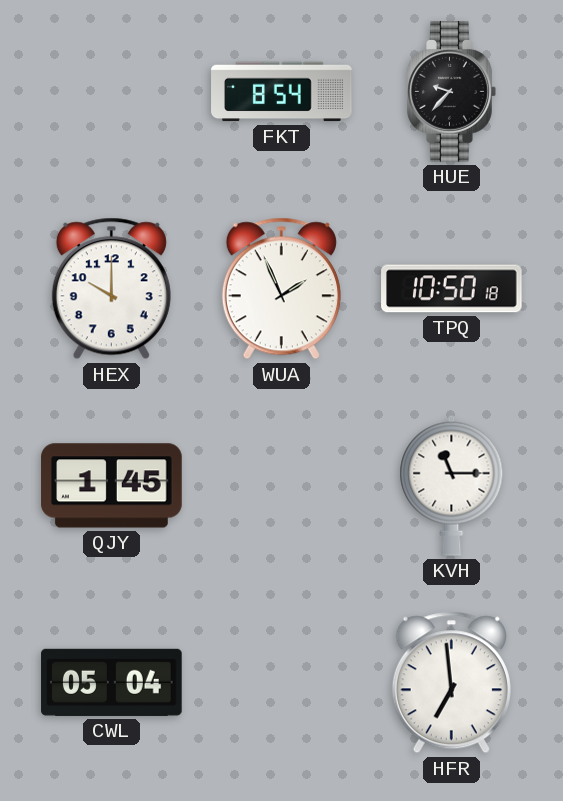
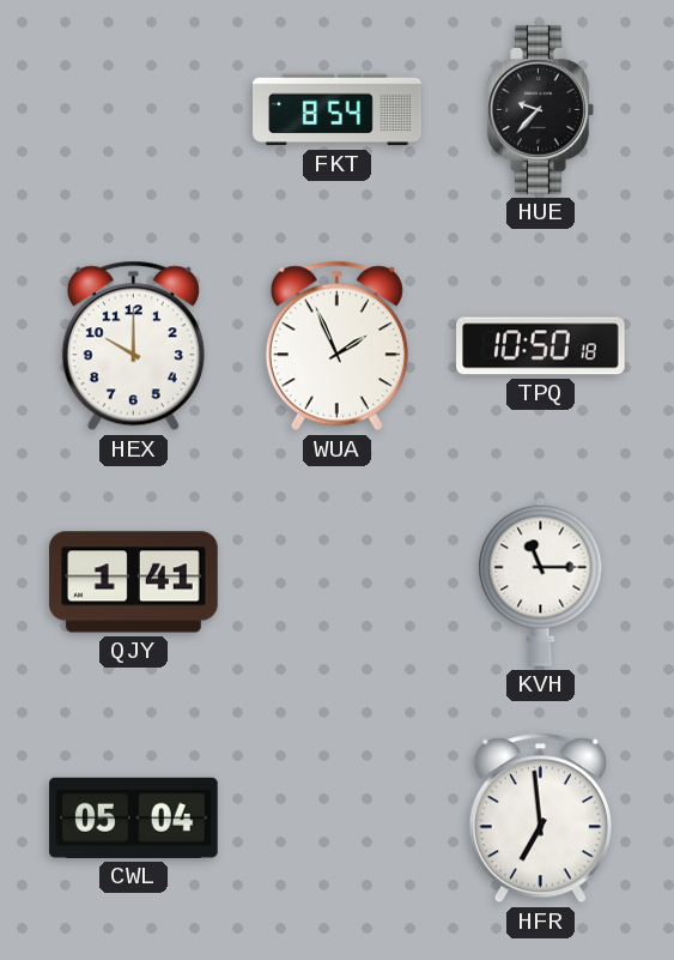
QJY: 1:45 -> 1:41 (134, 582)
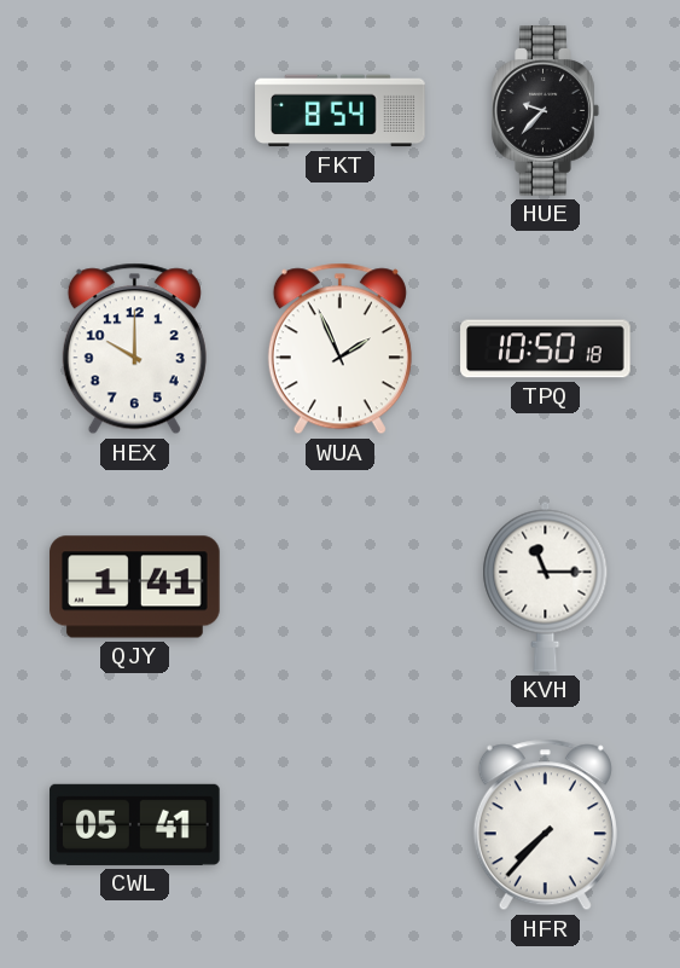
CWL: 05:04 -> 05:41 (135, 824)
HFR: 6:59 -> 7:37 (545, 825)
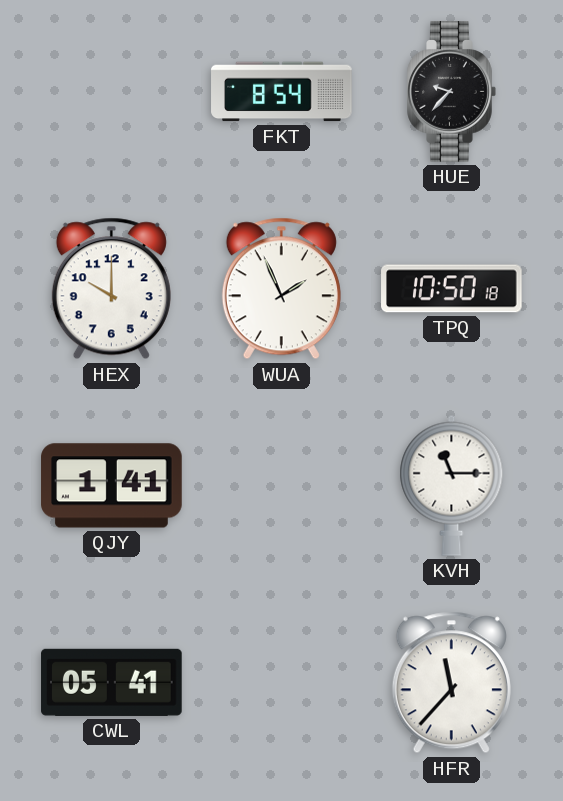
HFR: 7:37 -> 11:37 (451, 683)
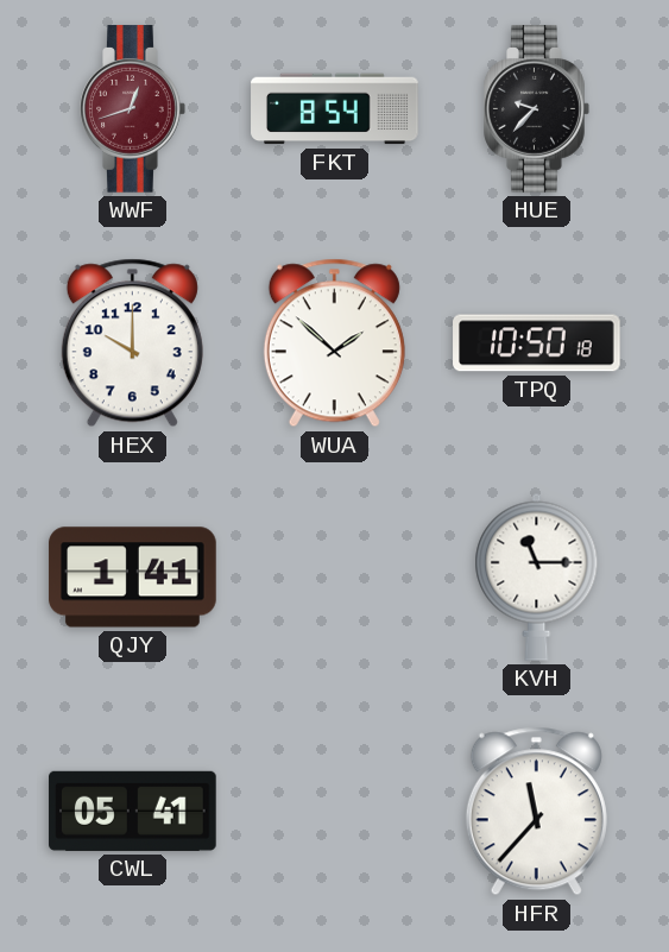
WWF: none -> 12:42 (133, 109)
WUA: 1:56 -> 1:52 (334, 343)
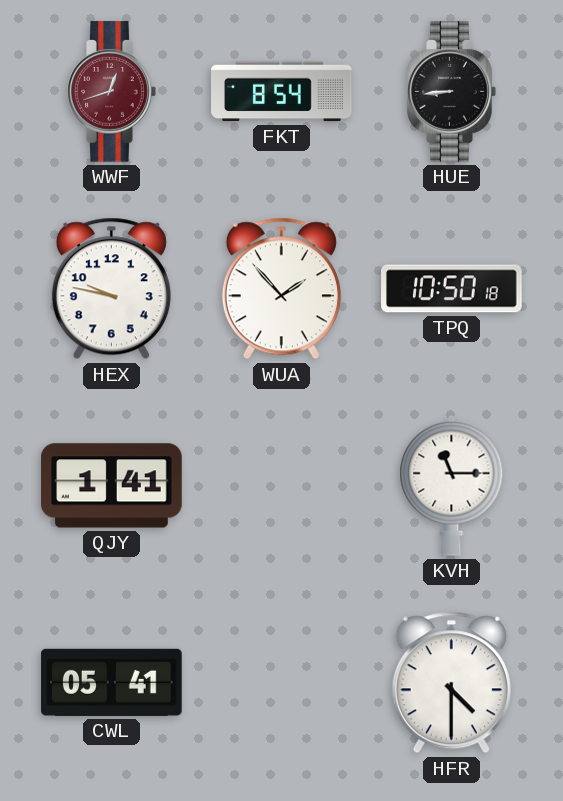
HUE: 9:37 -> 8:44 (452, 92)
HEX: 10:00 -> 9:47 (111, 289)
WUA: 1:52 -> 1:53 (281, 289)
HFR: 11:37 -> 4:30 (451, 683)
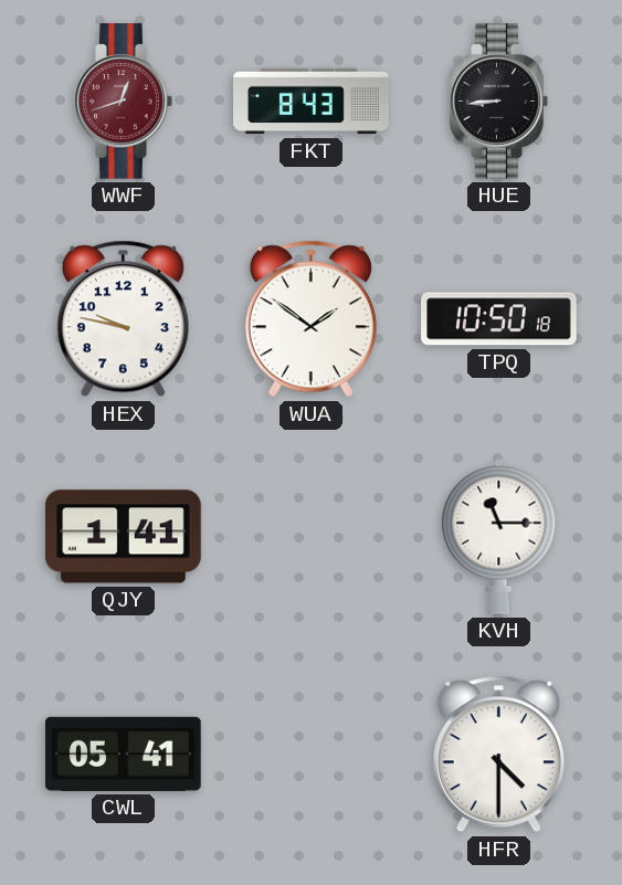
FKT: 8:54 -> 8:43 (312, 102)
WUA: 1:53 -> 1:51 (310, 319)
